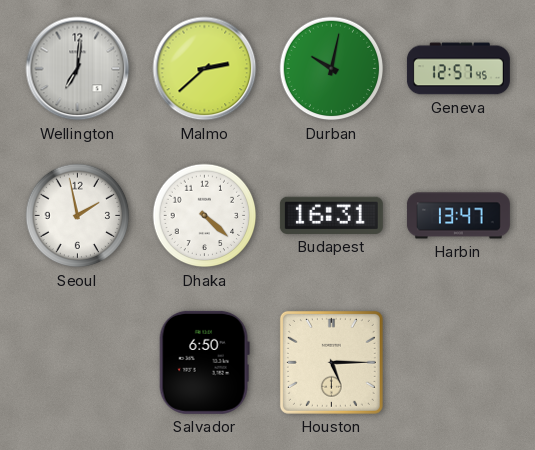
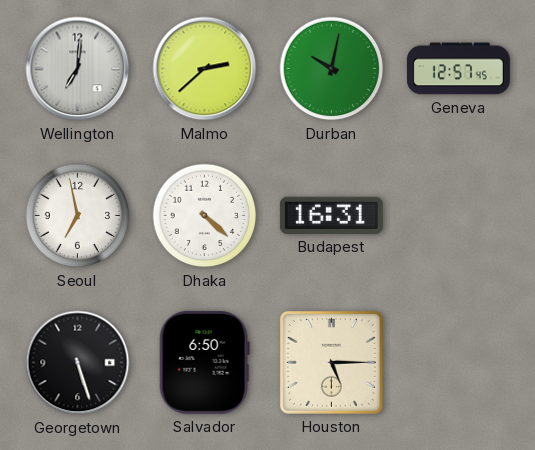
Seoul: 1:58 -> 6:58 (78, 216)
Harbin: 13:47 -> none (458, 216)
Georgetown: none -> 5:27 (78, 363)
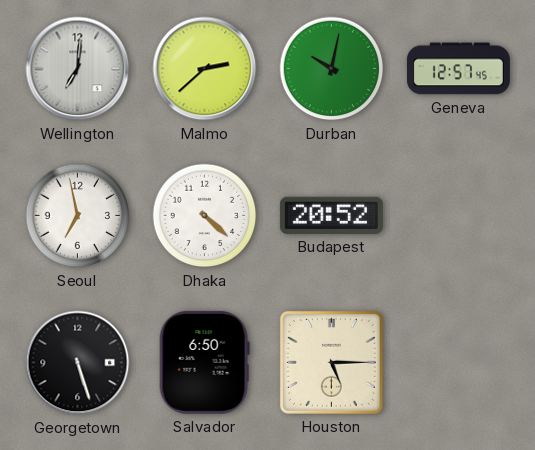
Budapest: 16:31 -> 20:52 (331, 215)
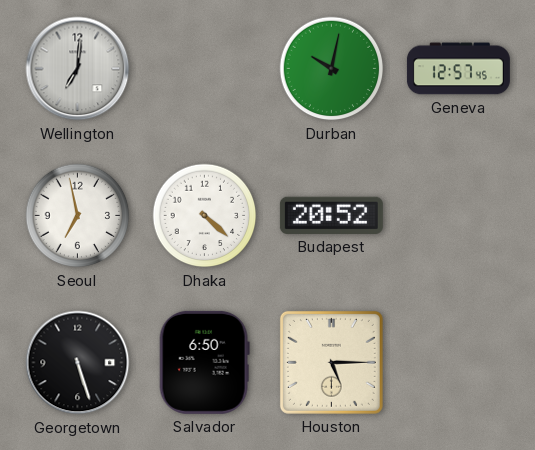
Malmo: 2:38 -> none (205, 69)
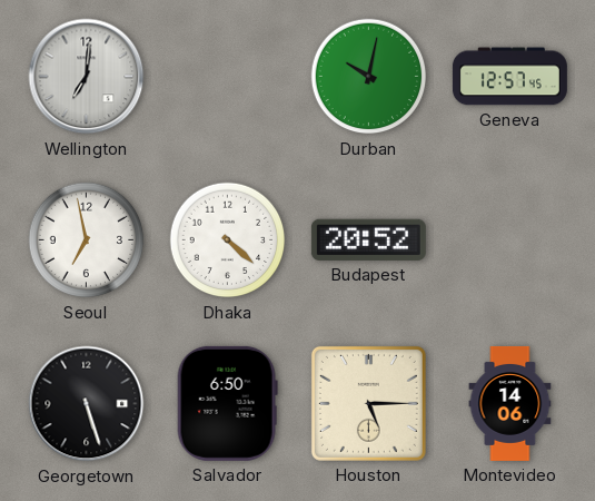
Montevideo: none -> 14:06 (510, 403)
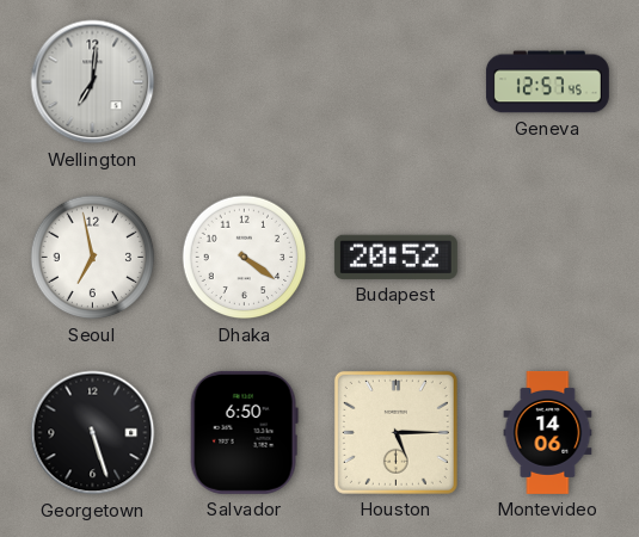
Durban: 10:02 -> none (369, 77)
Dhaka: 4:22 -> 4:21 (245, 258)
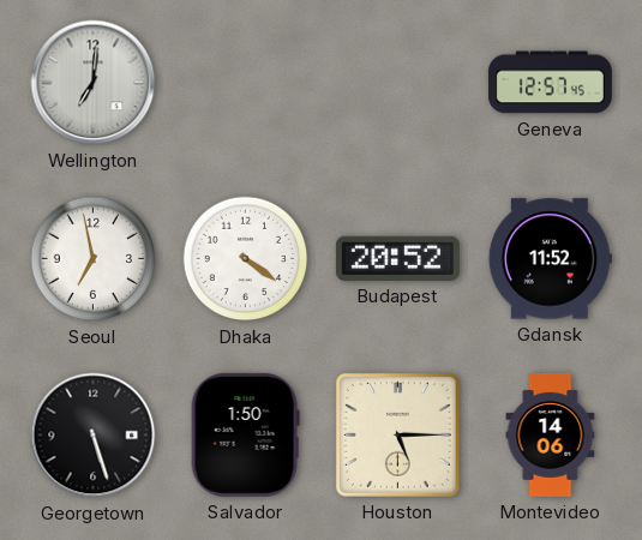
Gdansk: none -> 11:52 (550, 259)
Salvador: 6:50 -> 1:50 (245, 434)
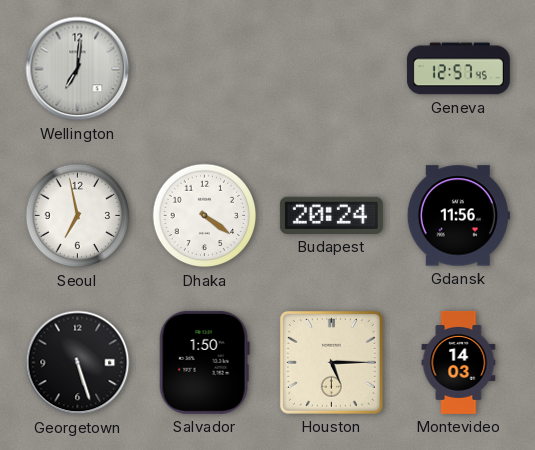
Budapest: 20:52 -> 20:24 (331, 215)
Gdansk: 11:52 -> 11:56 (458, 216)
Montevideo: 14:06 -> 14:03 (459, 362)
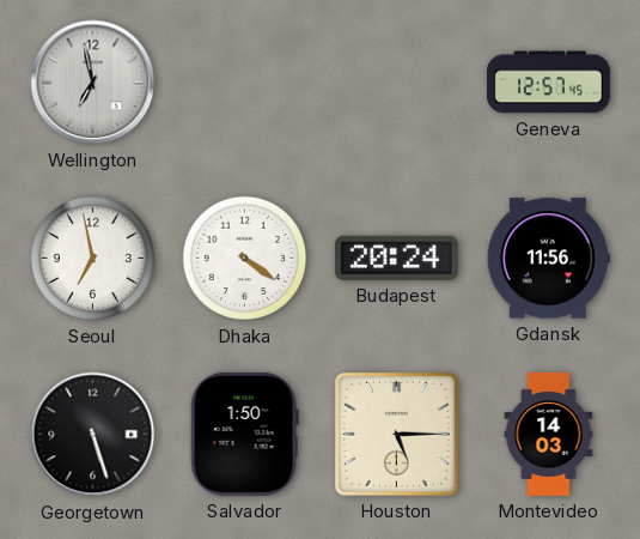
Wellington: 7:01 -> 6:58 (93, 83)
